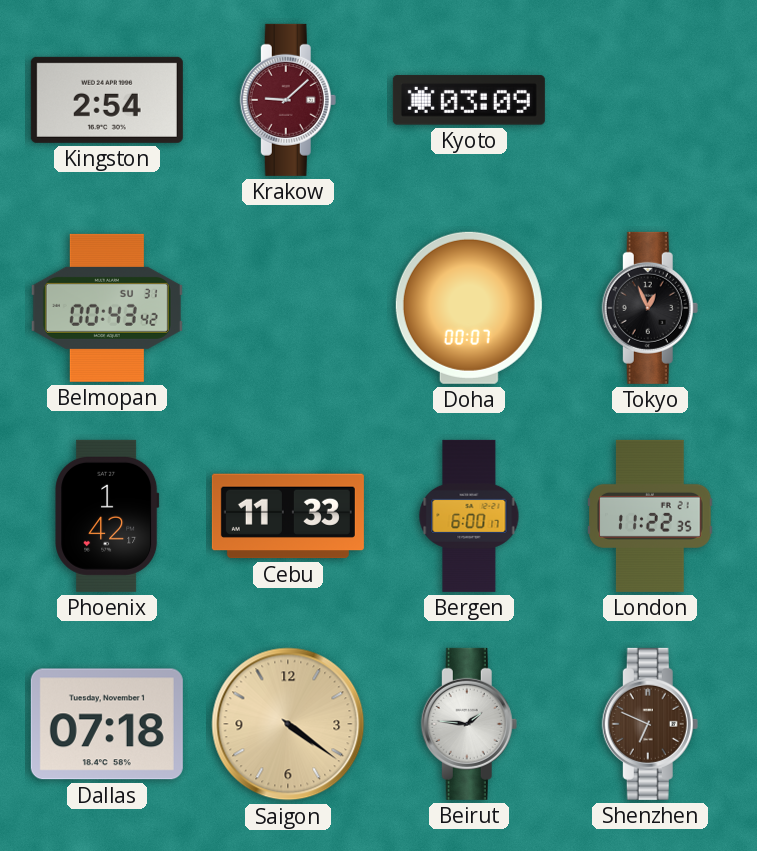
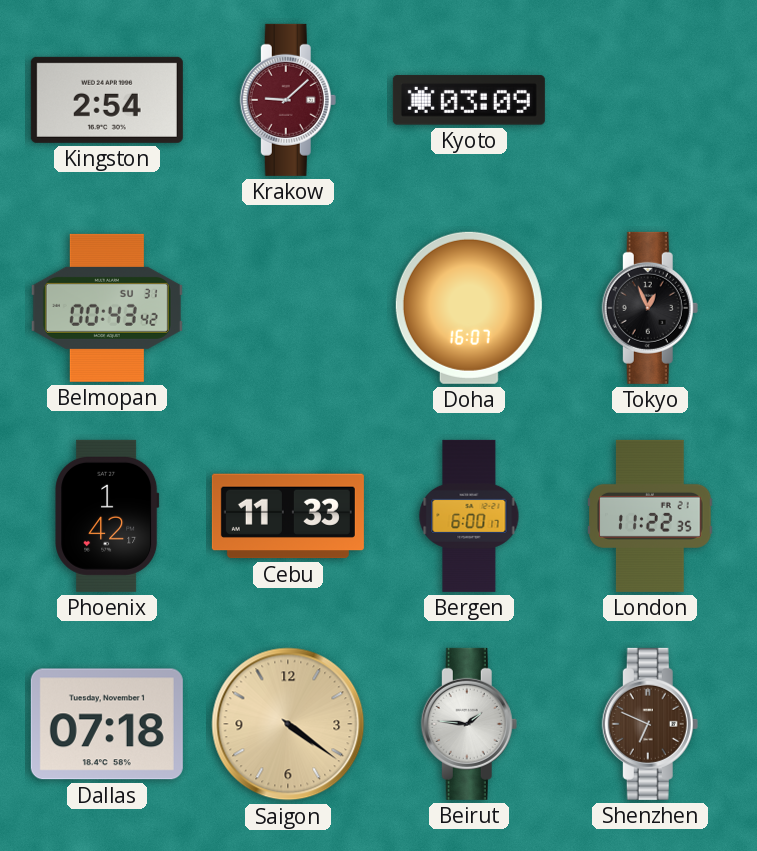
Doha: 00:07 -> 16:07 (469, 308)
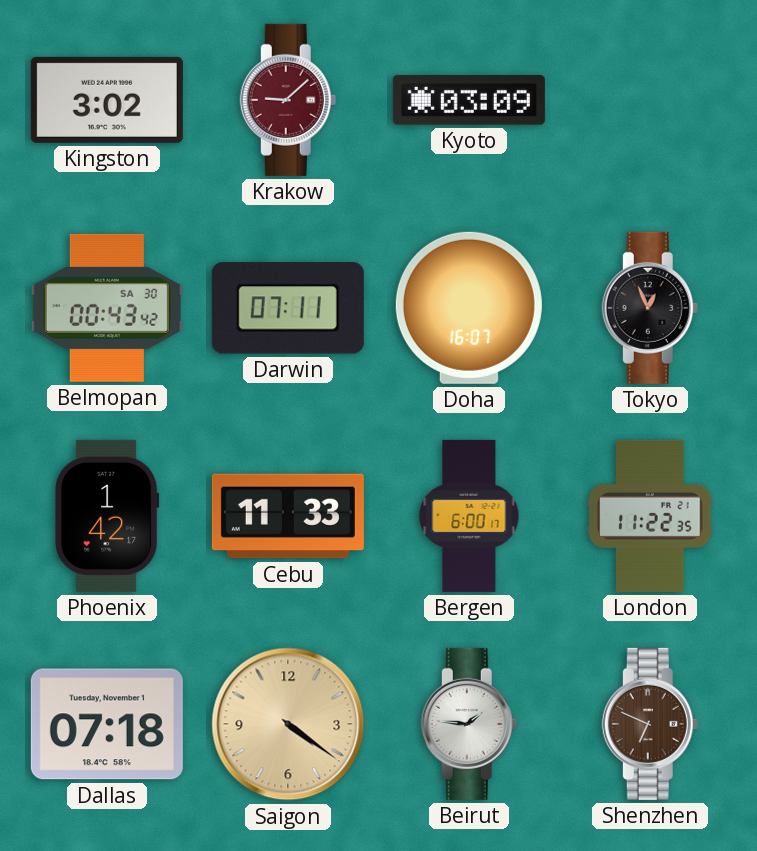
Kingston: 2:54 -> 3:02 (107, 100)
Belmopan date: SU 31 -> SA 30 (107, 308)
Darwin: none -> 07:11 (288, 308)
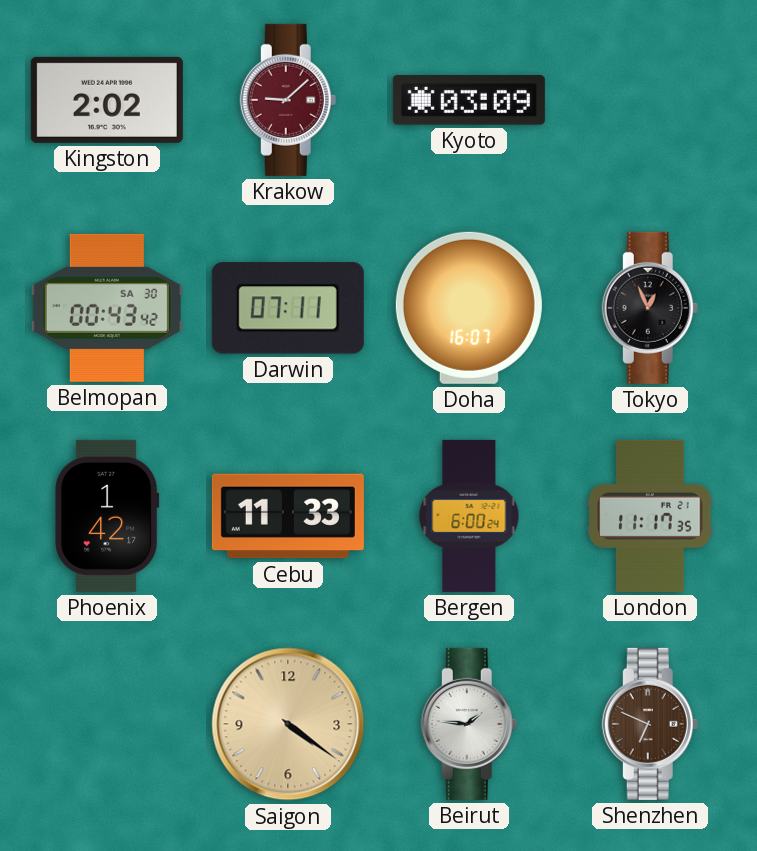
Kingston: 3:02 -> 2:02 (107, 100)
Bergen: 6:00:17 -> 6:00:24 (469, 516)
London: 11:22 -> 11:17 (650, 516)
Dallas: 07:18 -> none (107, 724)
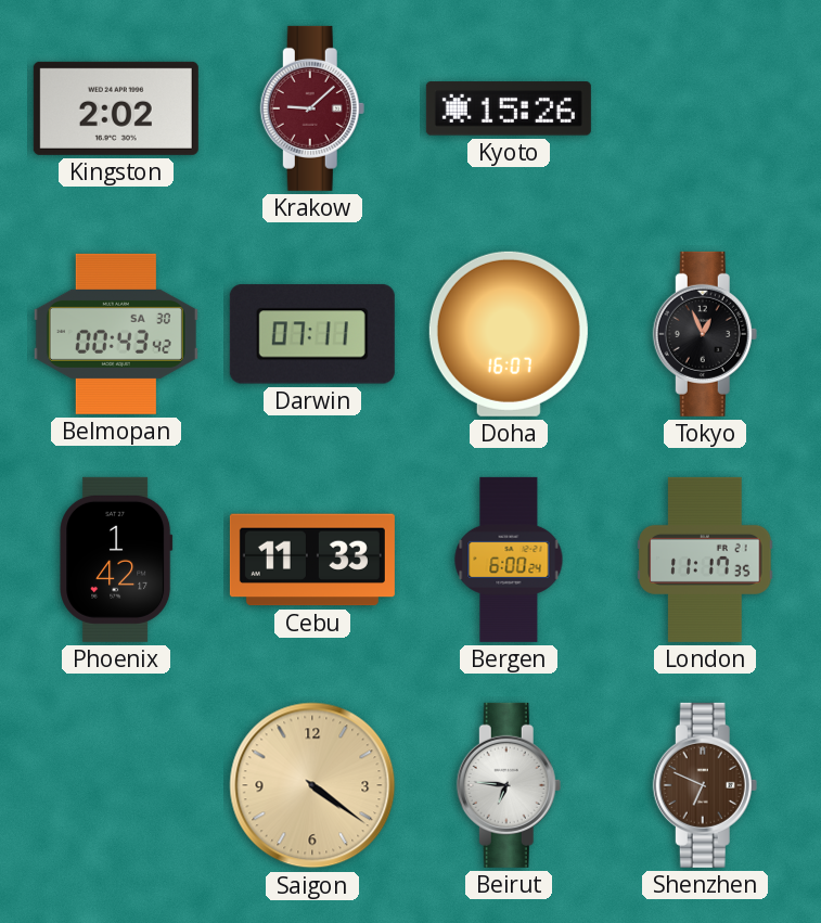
Kyoto: 03:09 -> 15:26 (509, 108)
Beirut: 1:46 -> 6:46 (509, 785)
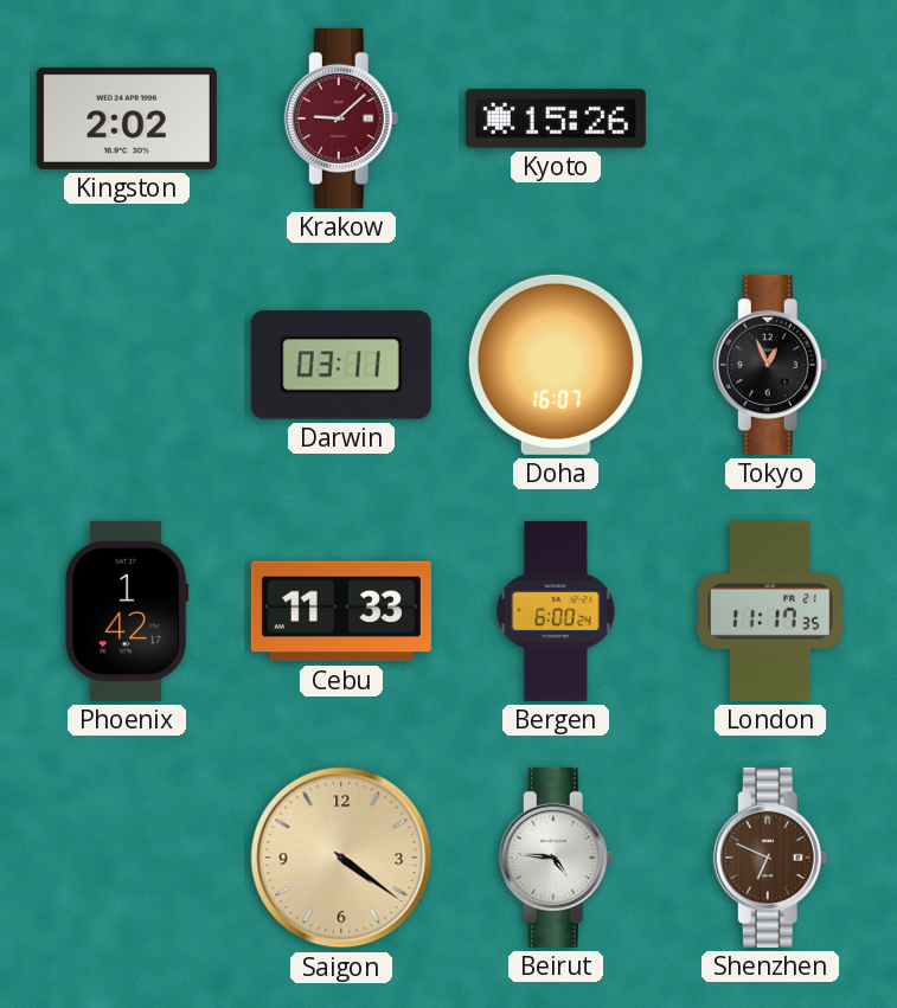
Belmopan: 00:43 -> none (116, 334)
Darwin: 07:11 -> 03:11 (341, 365)
Beirut: 6:46 -> 4:46 (556, 858)
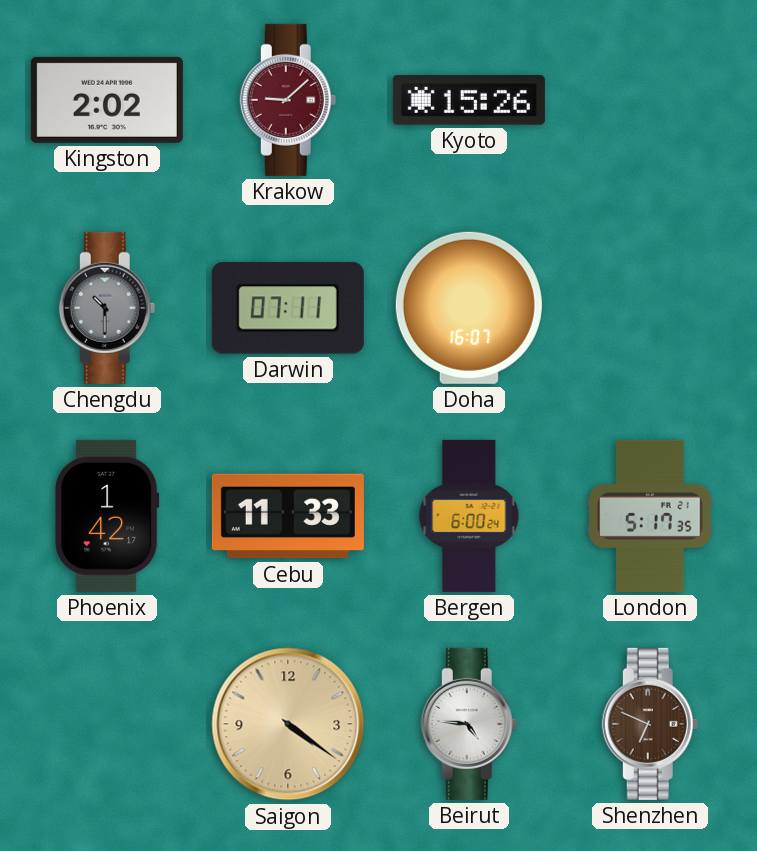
Chengdu: none -> 10:30 (107, 308)
Darwin: 03:11 -> 07:11 (288, 308)
Tokyo: 12:56 -> none (770, 365)
London: 11:17 -> 5:17 (650, 516)
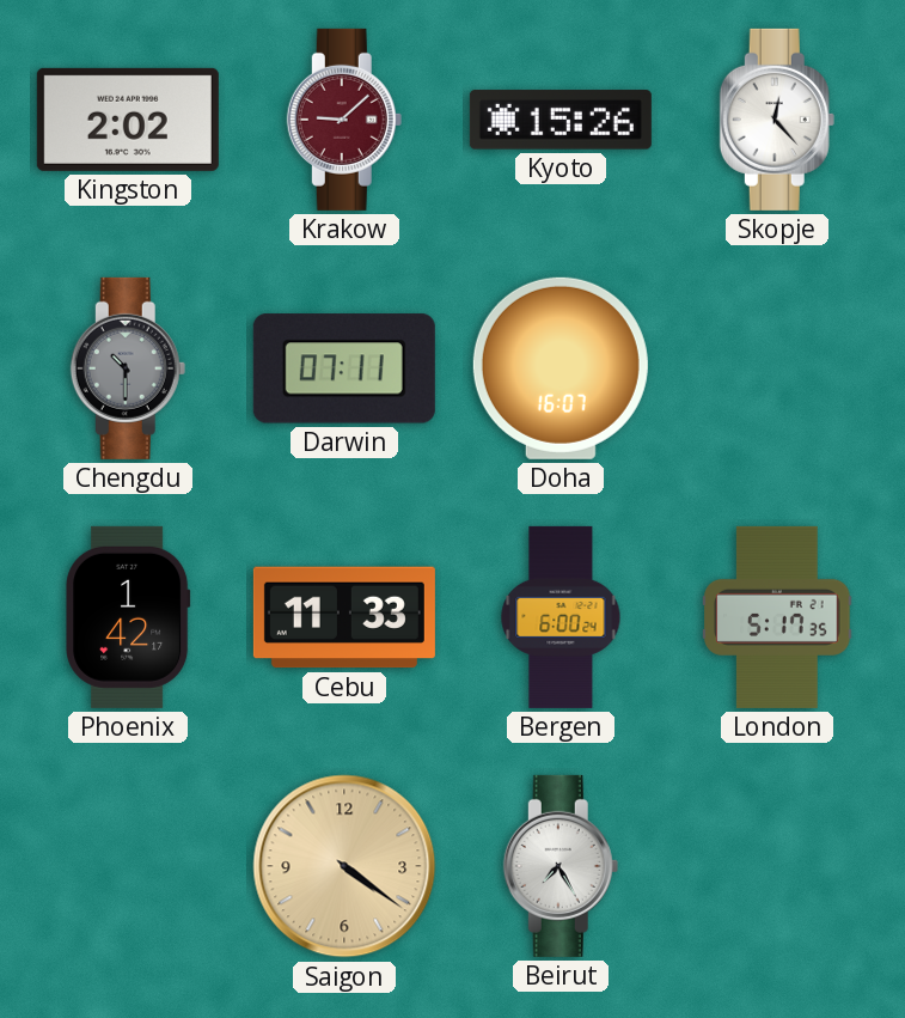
Skopje: none -> 12:23 (777, 120)
Beirut: 4:46 -> 7:25 (561, 866)
Shenzhen: 6:49 -> none (650, 724)
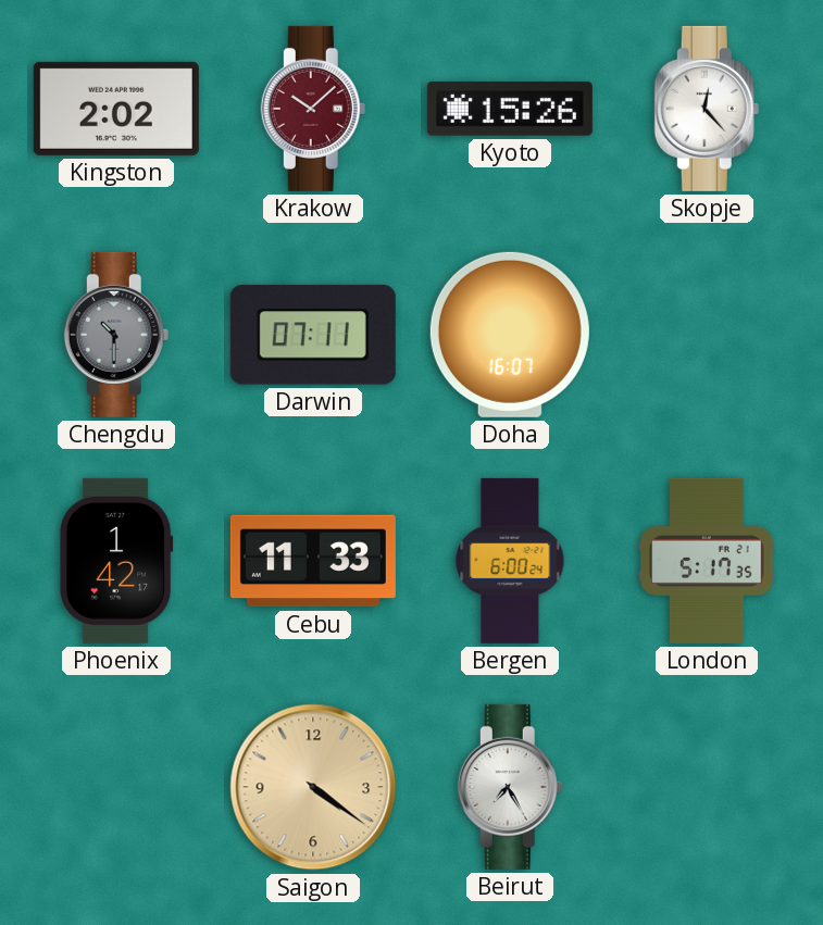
Krakow: 9:08 -> 10:08 (313, 109)
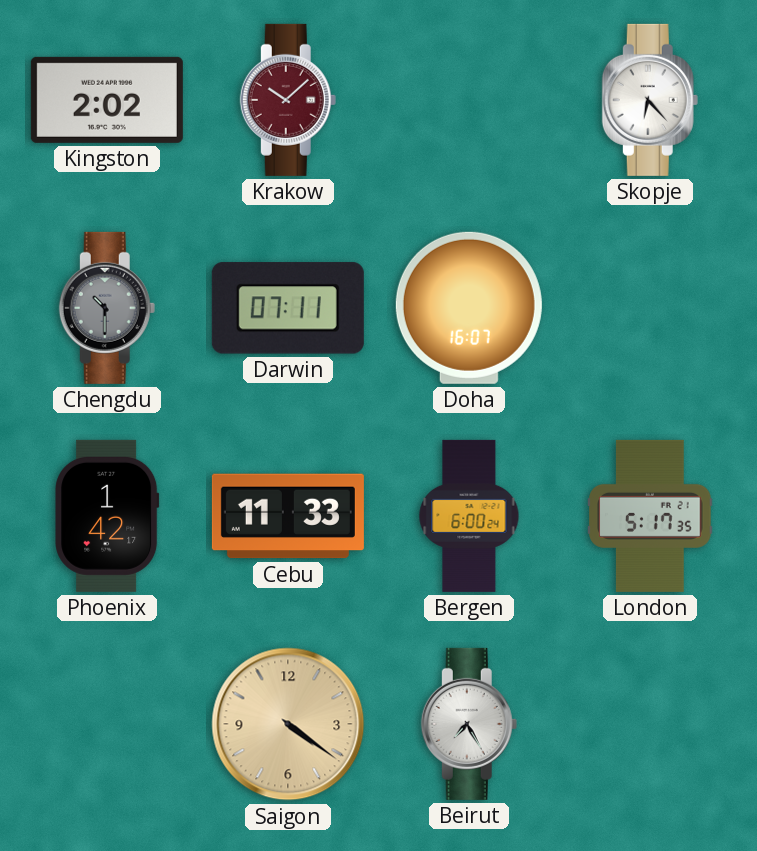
Kyoto: 15:26 -> none (510, 109)
Skopje: 12:23 -> 6:23 (650, 100)
